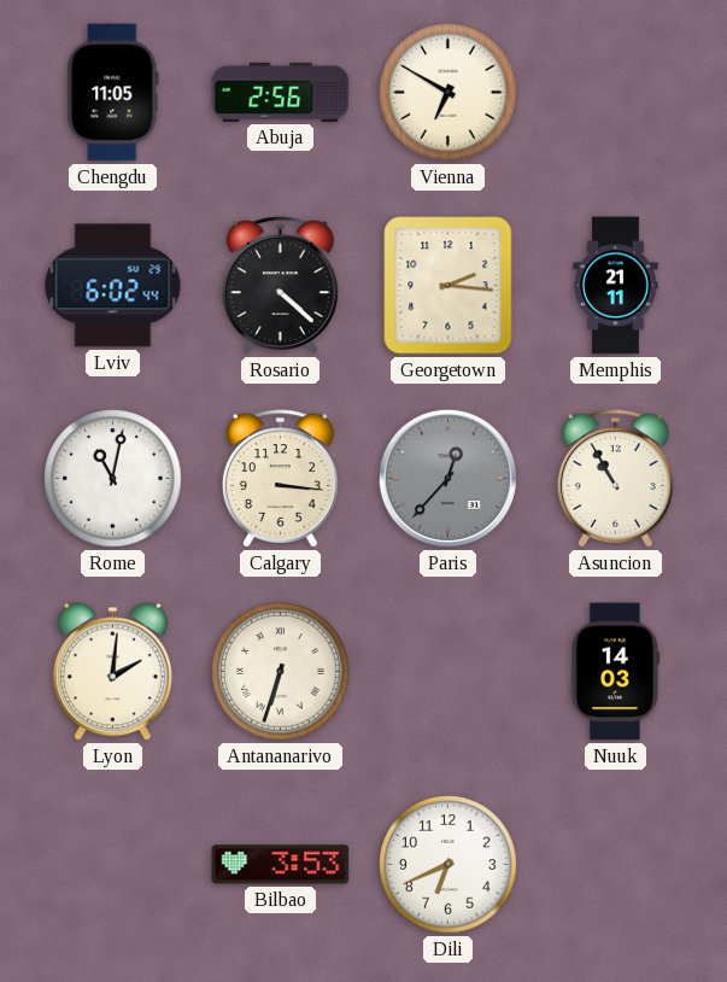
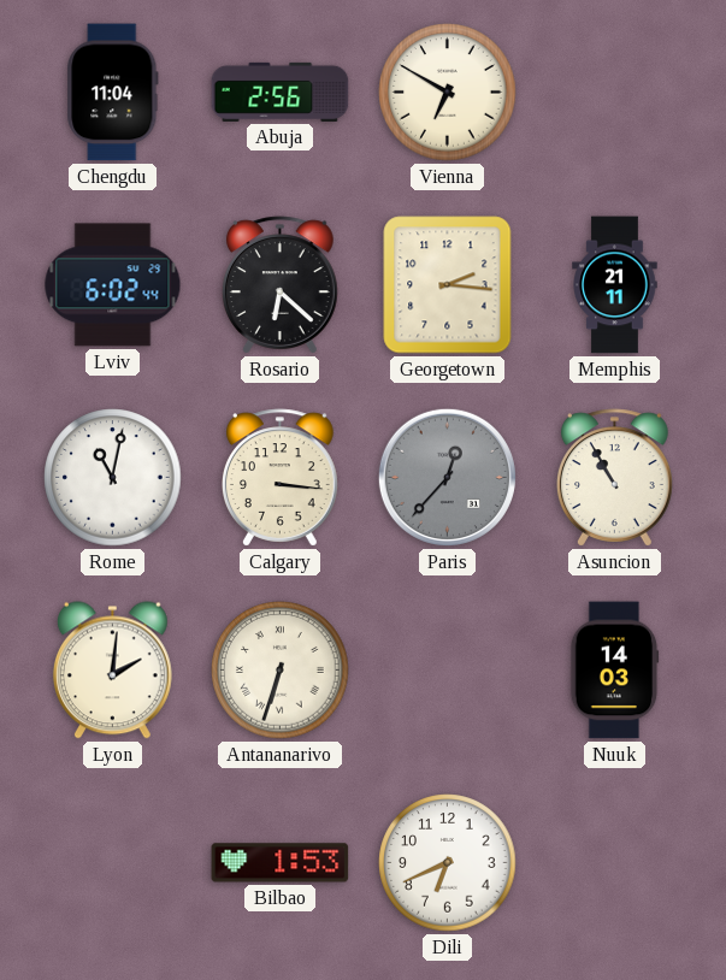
Chengdu: 11:05 -> 11:04 (113, 93)
Rosario: 4:22 -> 6:22 (281, 285)
Bilbao: 3:53 -> 1:53 (281, 863)
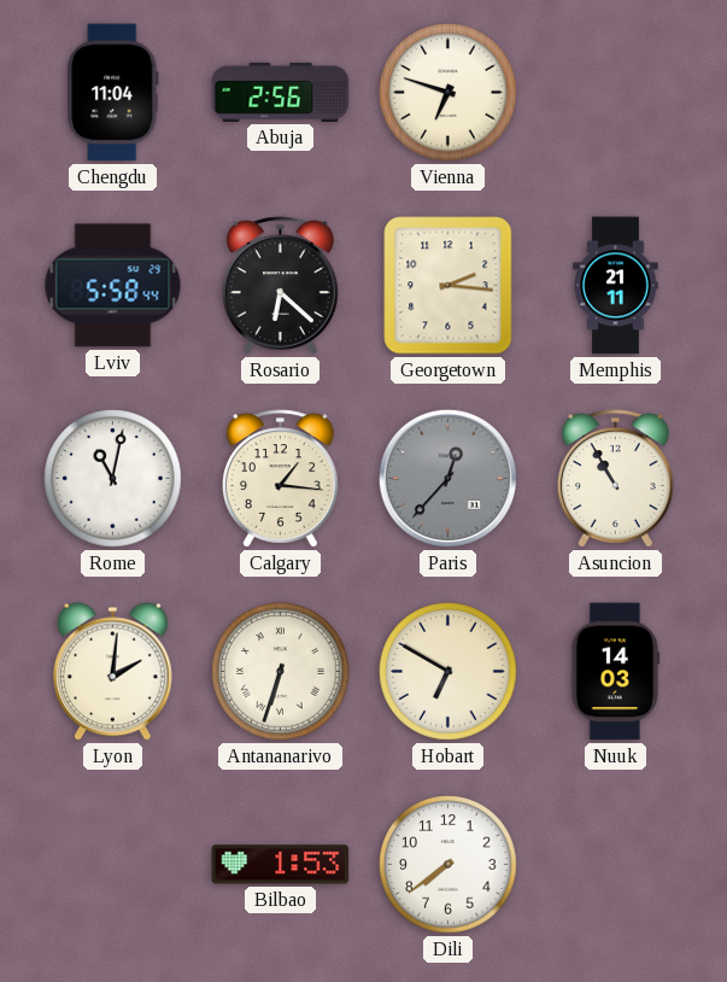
Vienna: 6:50 -> 6:48 (448, 93)
Lviv: 6:02 -> 5:58 (113, 286)
Calgary: 3:16 -> 1:16 (281, 479)
Hobart: none -> 6:50 (448, 672)
Dili: 6:41 -> 7:39 (448, 865)
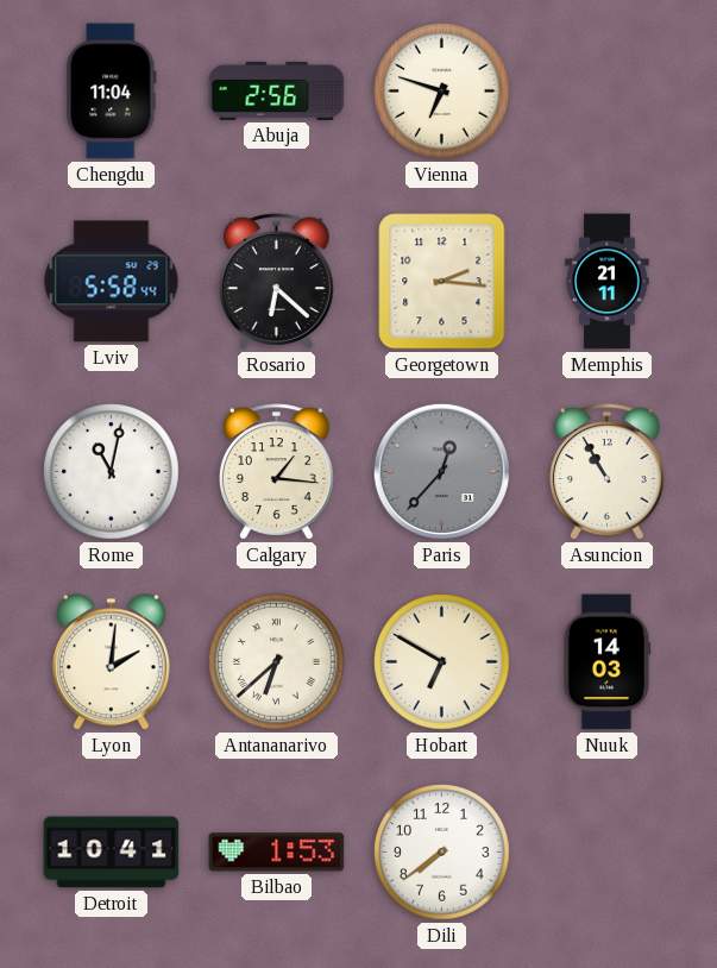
Antananarivo: 6:33 -> 6:38 (277, 662)
Detroit: none -> 10:41 (112, 853)
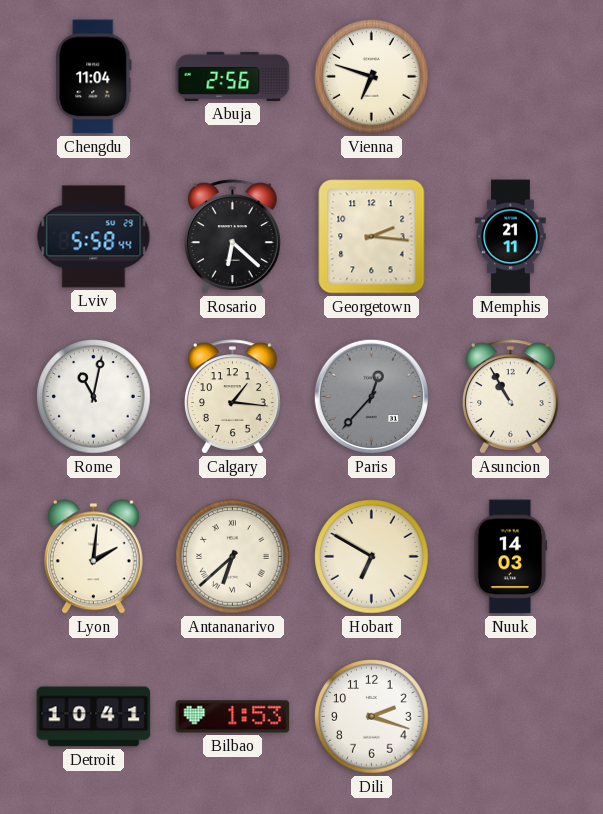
Dili: 7:39 -> 2:18 (372, 717)
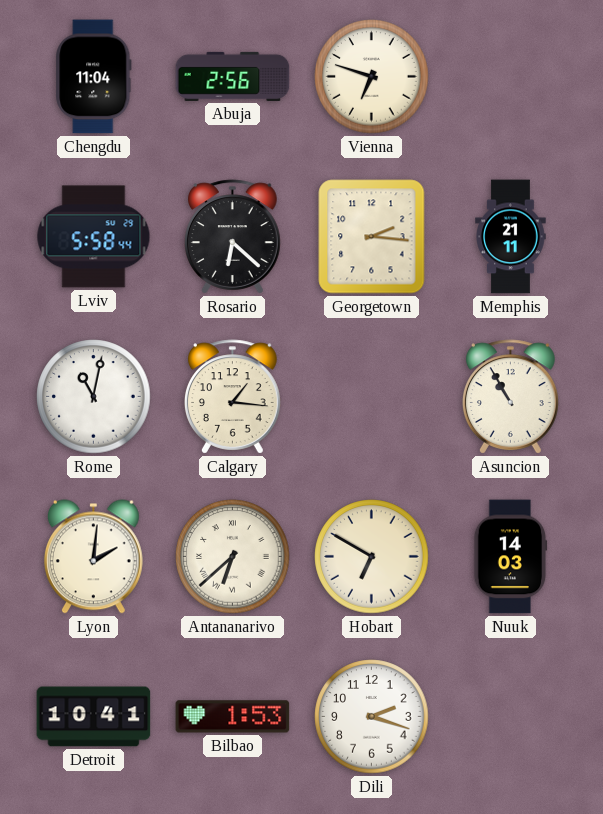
Paris: 12:37 -> none (371, 396)
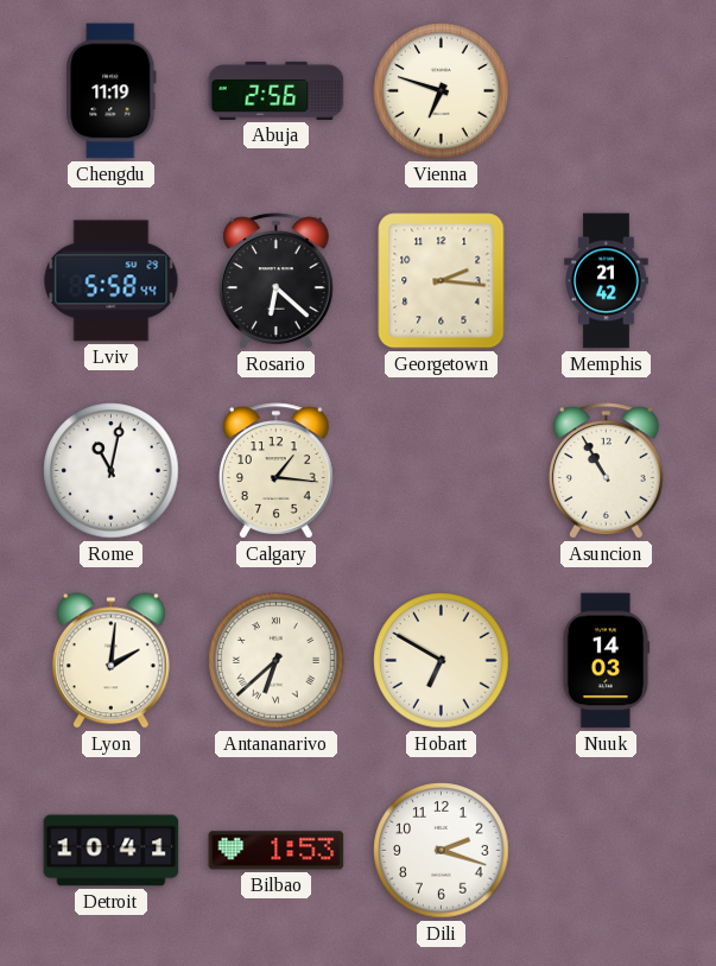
Chengdu: 11:04 -> 11:19 (112, 91)
Memphis: 21:11 -> 21:42 (607, 281)
